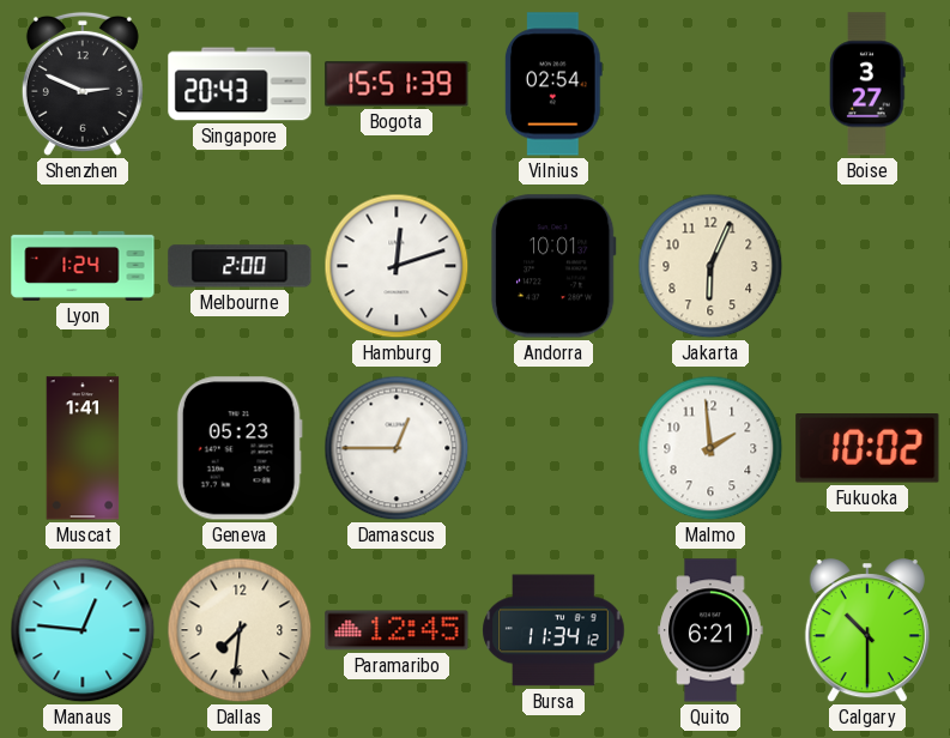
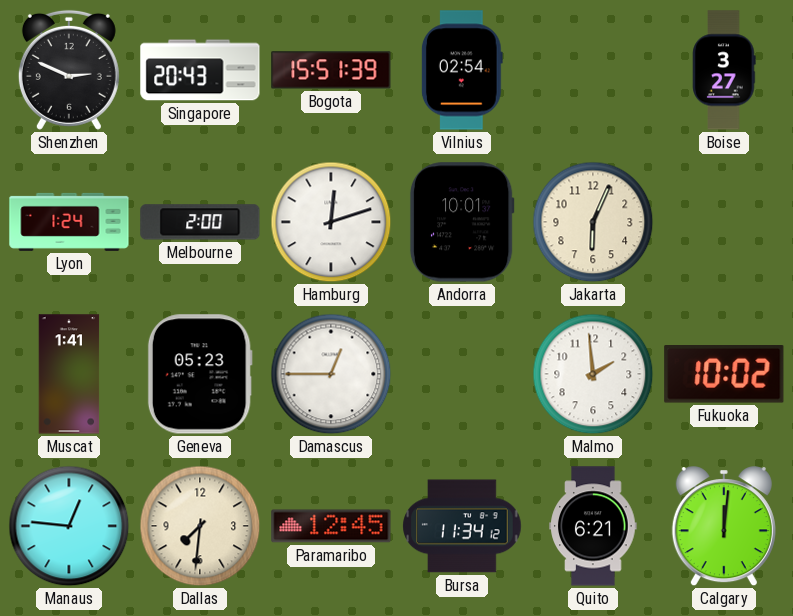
Calgary: 10:30 -> 12:01 (724, 527)
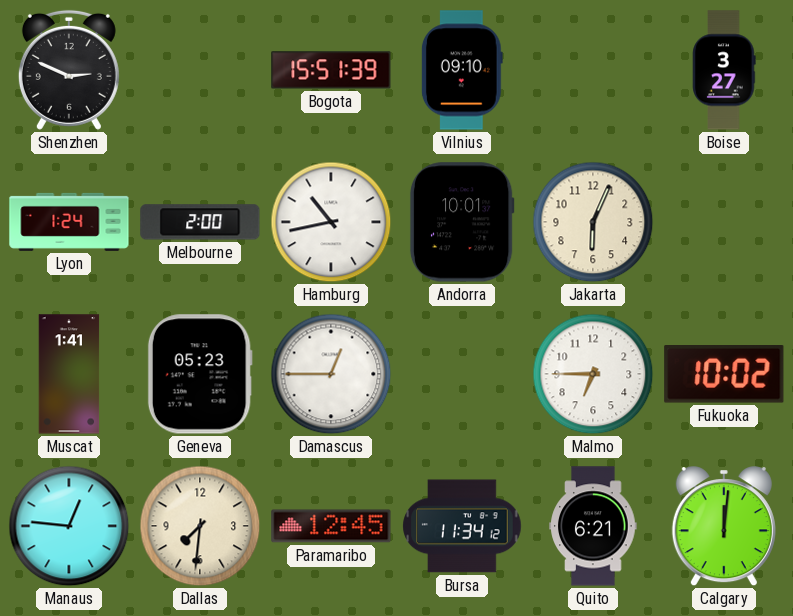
Singapore: 20:43 -> none (200, 70)
Vilnius: 02:54 -> 09:10 (462, 70)
Hamburg: 12:12 -> 10:43 (331, 222)
Malmo: 1:59 -> 6:45 (593, 374)
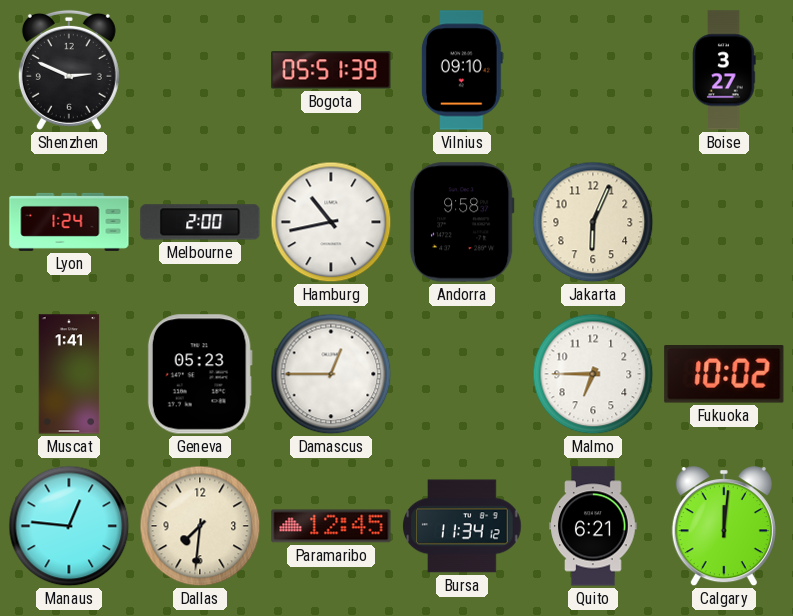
Bogota: 15:51 -> 05:51 (331, 70)
Andorra: 10:01 -> 9:58 (462, 222)
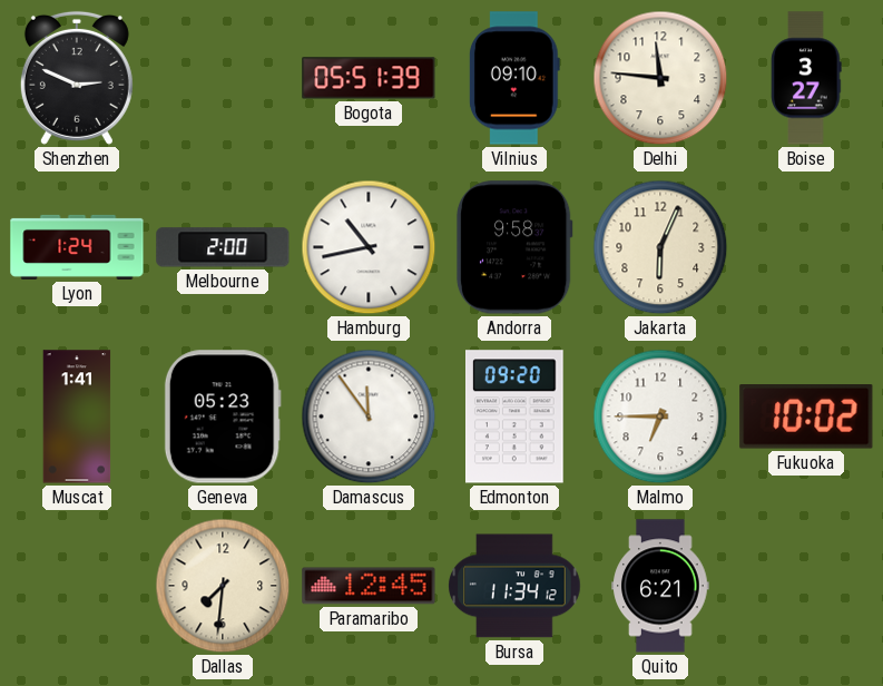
Delhi: none -> 11:46 (660, 78)
Damascus: 12:45 -> 11:54 (369, 416)
Edmonton: none -> 09:20 (516, 416)
Manaus: 12:46 -> none (69, 526)
Calgary: 12:01 -> none (724, 527)
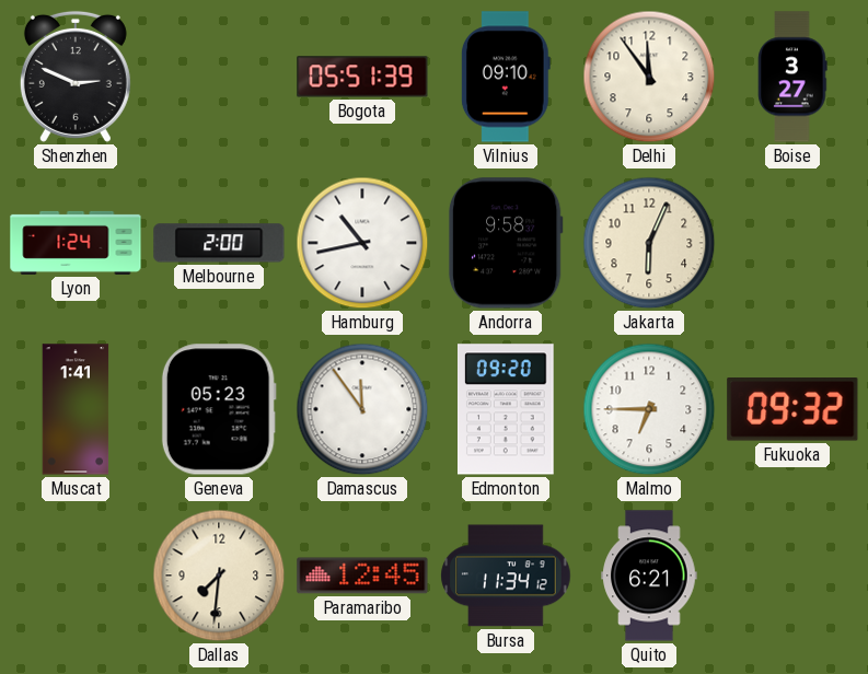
Delhi: 11:46 -> 11:54 (649, 77)
Fukuoka: 10:02 -> 09:32 (792, 409)
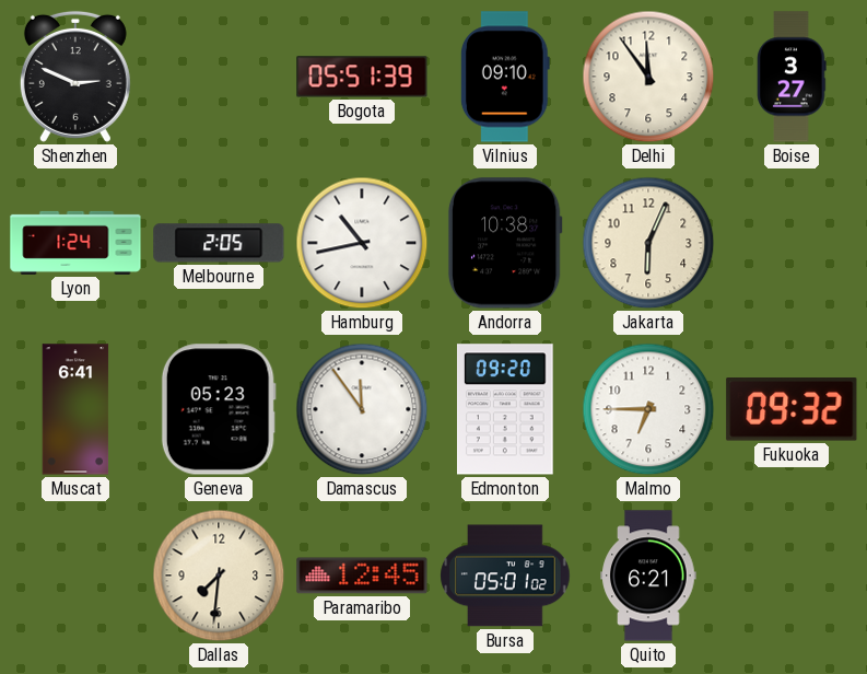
Melbourne: 2:00 -> 2:05 (219, 243)
Andorra: 9:58 -> 10:38 (505, 243)
Muscat: 1:41 -> 6:41 (75, 409)
Bursa: 11:34 -> 05:01 (505, 576)
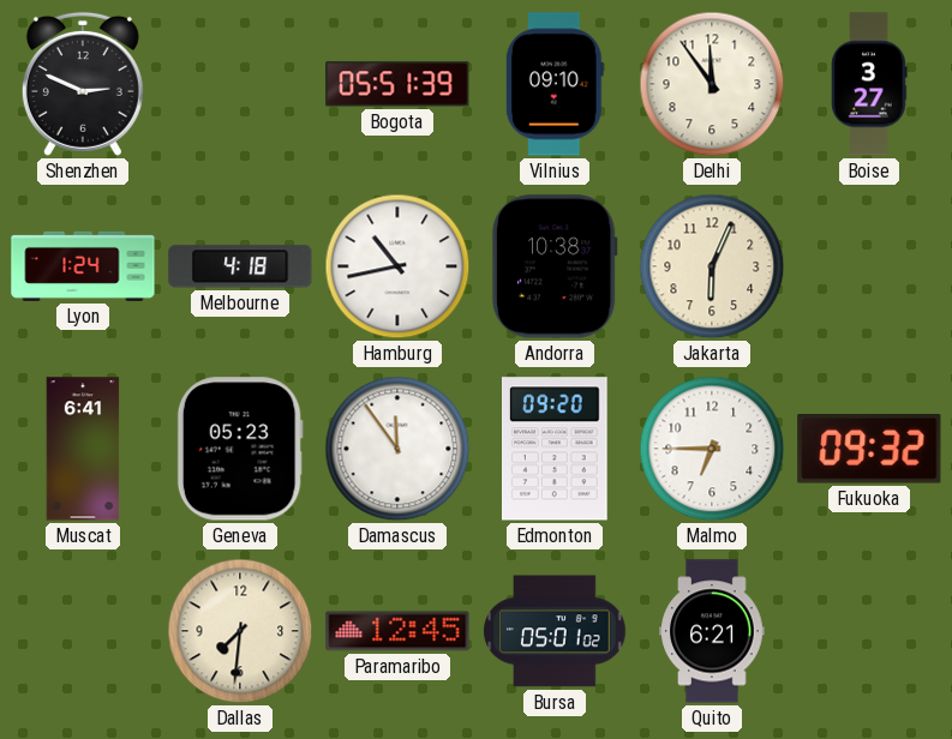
Melbourne: 2:05 -> 4:18 (240, 266)
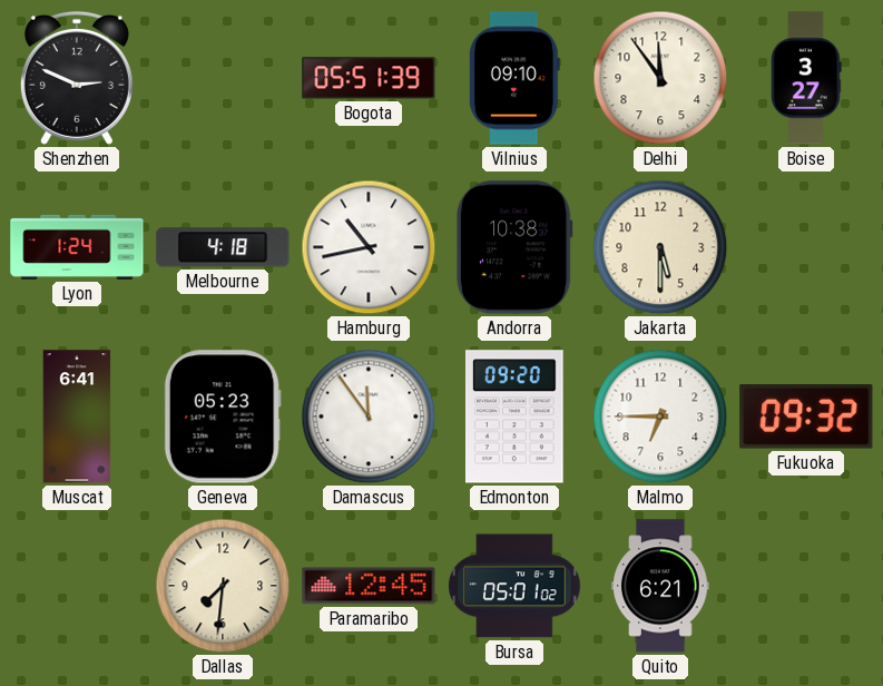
Jakarta: 6:04 -> 5:30 (660, 247)
